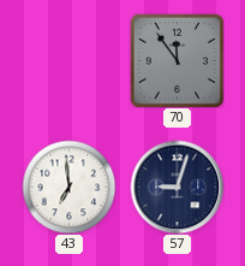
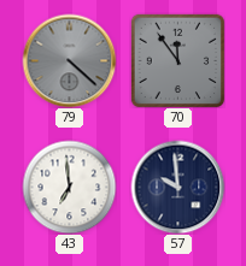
79: none -> 4:22 (69, 60)
57: 9:03 -> 9:59 (177, 187)
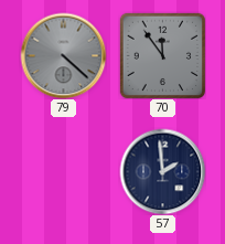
43: 6:59 -> none (69, 187)
57: 9:59 -> 1:59 (162, 171)
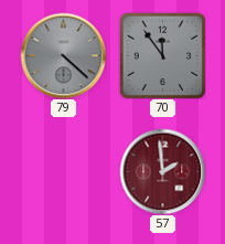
57 dial: navy -> burgundy (162, 171)
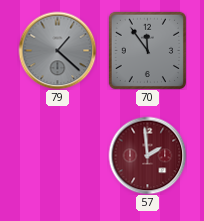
79: 4:22 -> 1:22 (57, 50)
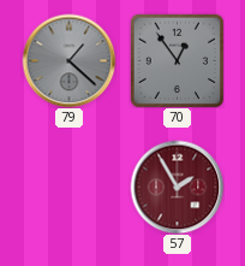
70: 11:54 -> 12:54 (177, 60)
57: 1:59 -> 1:55 (177, 187)
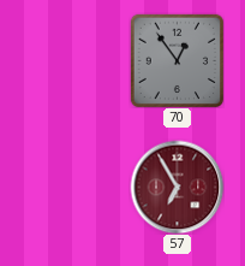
79: 1:22 -> none (68, 60)
57: 1:55 -> 6:55 (177, 187)
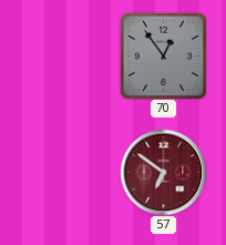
57: 6:55 -> 6:51 (163, 172)
